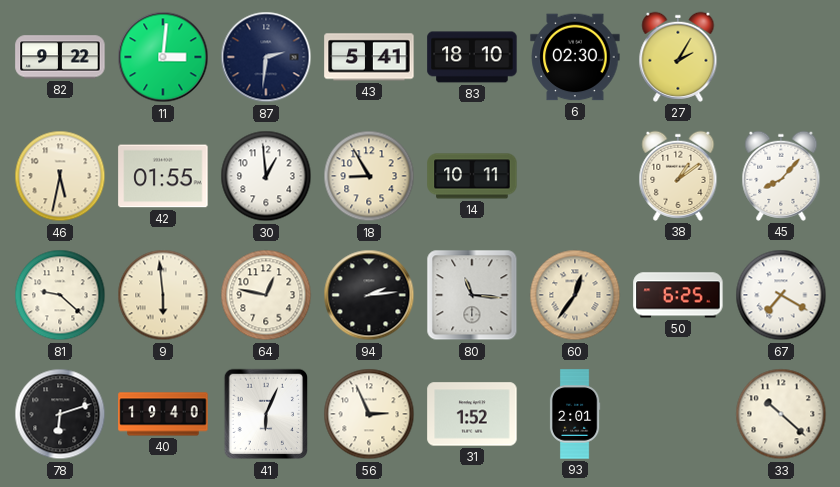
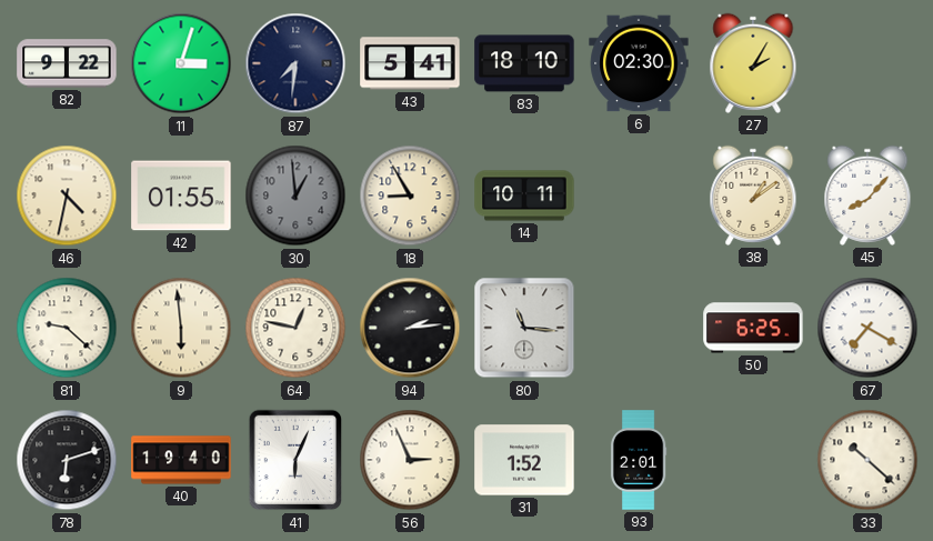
11: 3:01 -> 3:03 (181, 63)
87: 2:31 -> 7:31 (295, 63)
46: 5:32 -> 4:32 (67, 196)
30 dial: white -> grey (295, 196)
60: 12:36 -> none (575, 295)
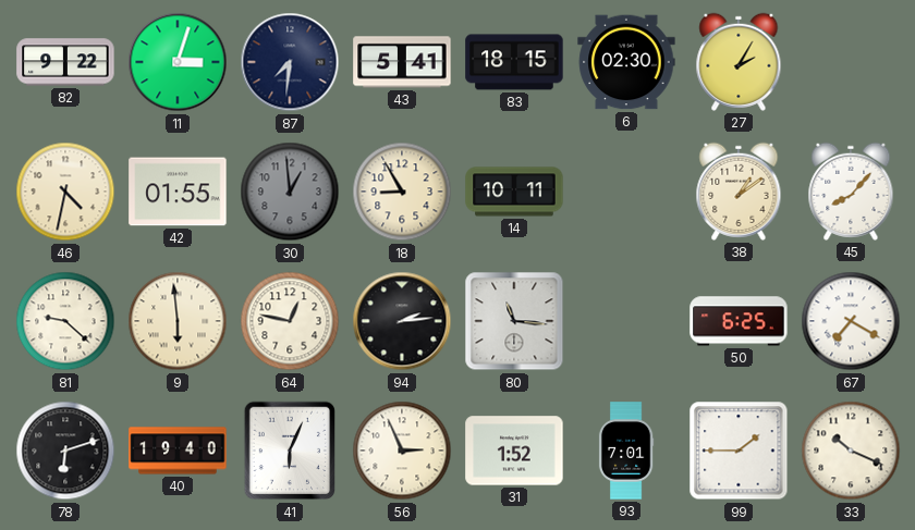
83: 18:10 -> 18:15 (514, 62)
93: 2:01 -> 7:01 (626, 451)
99: none -> 1:45 (739, 451)
33: 10:22 -> 10:19 (851, 451)
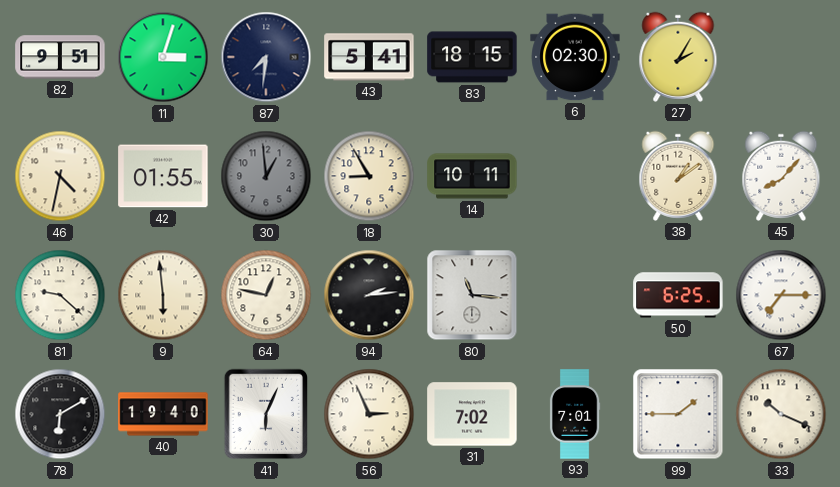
82: 9:22 -> 9:51 (60, 57)
67: 7:20 -> 7:15 (781, 295)
78: 6:12 -> 6:10 (60, 414)
31: 1:52 -> 7:02 (472, 414)
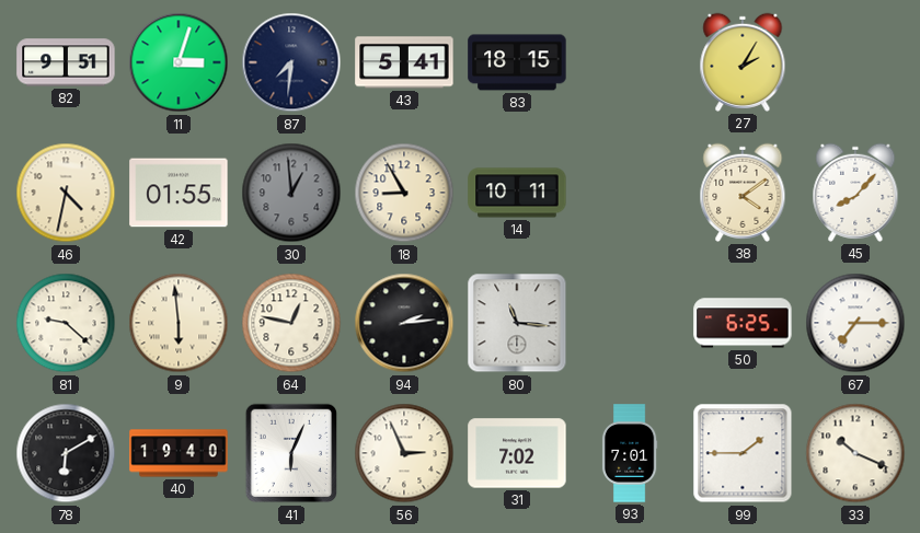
6: 02:30 -> none (575, 57)
38: 1:09 -> 4:09 (743, 193)
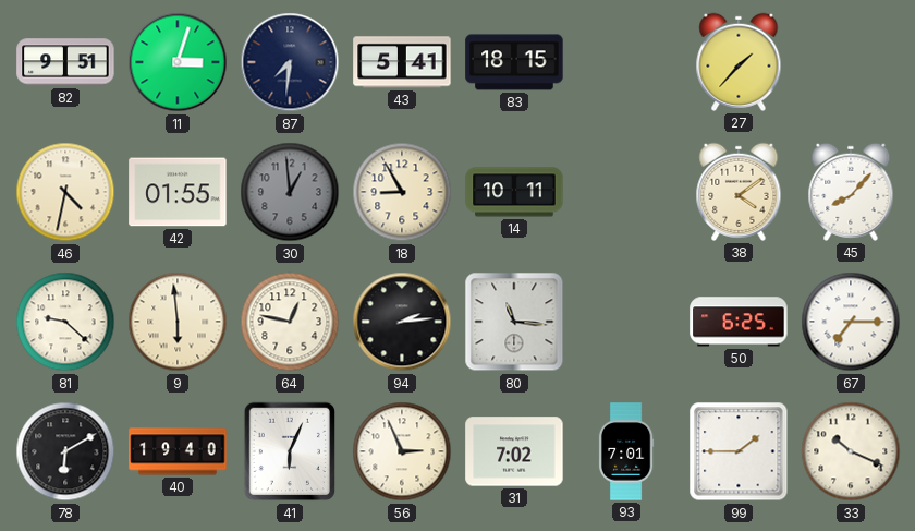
27: 2:05 -> 1:37 (739, 62)
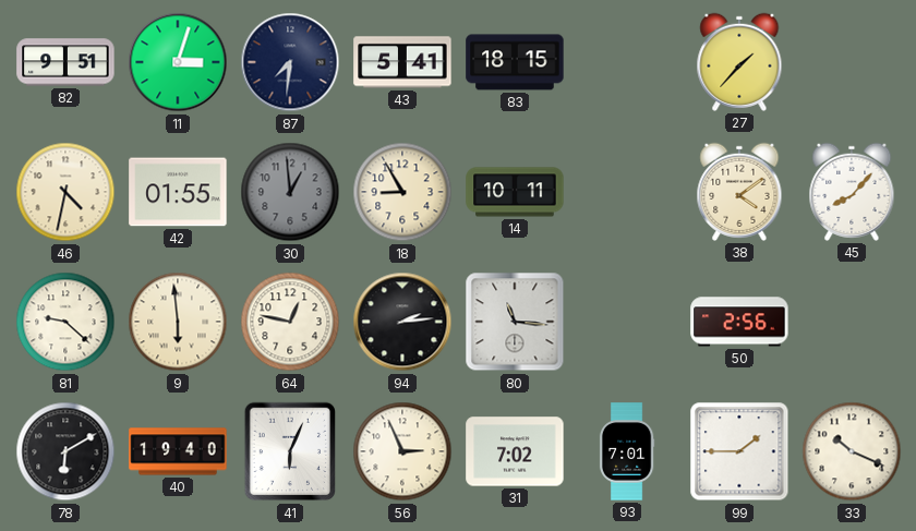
50: 6:25 -> 2:56 (739, 322)
67: 7:15 -> none (851, 322)
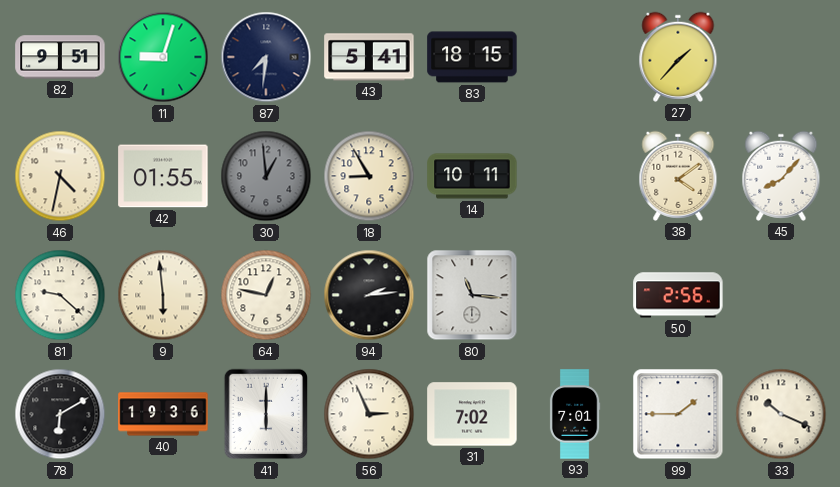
11: 3:03 -> 9:03 (163, 57)
40: 19:40 -> 19:36 (163, 414)
41: 6:04 -> 6:00 (266, 414)
